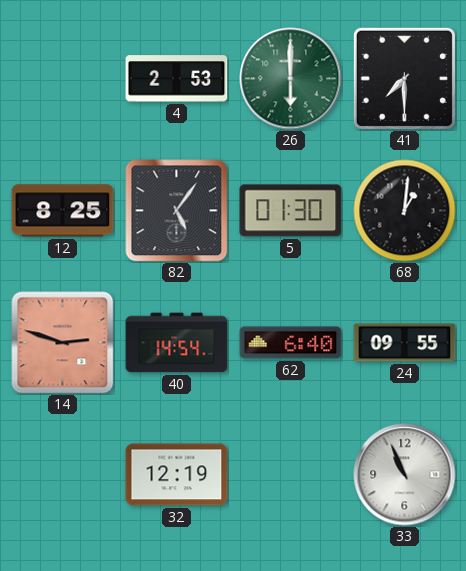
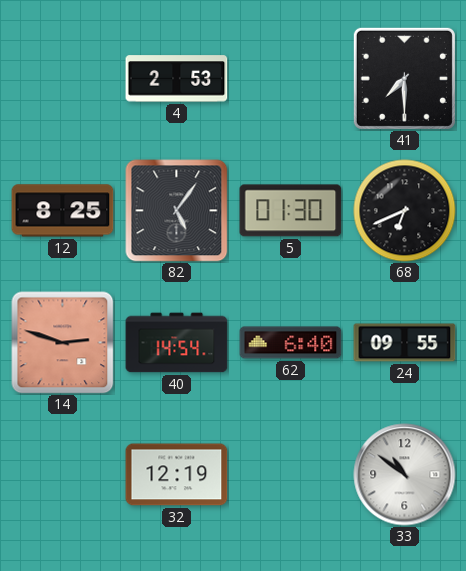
26: 6:00 -> none (291, 79)
68: 1:01 -> 6:41 (405, 211)
33: 10:56 -> 10:51 (405, 475)
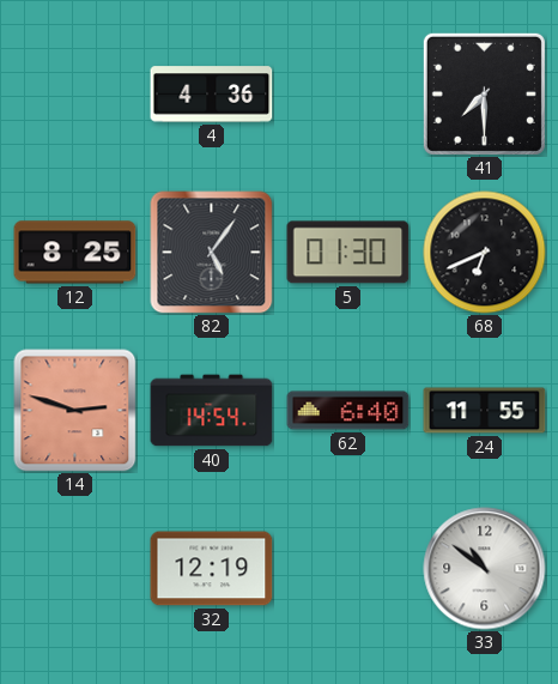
4: 2:53 -> 4:36 (212, 95)
24: 09:55 -> 11:55 (485, 411)
